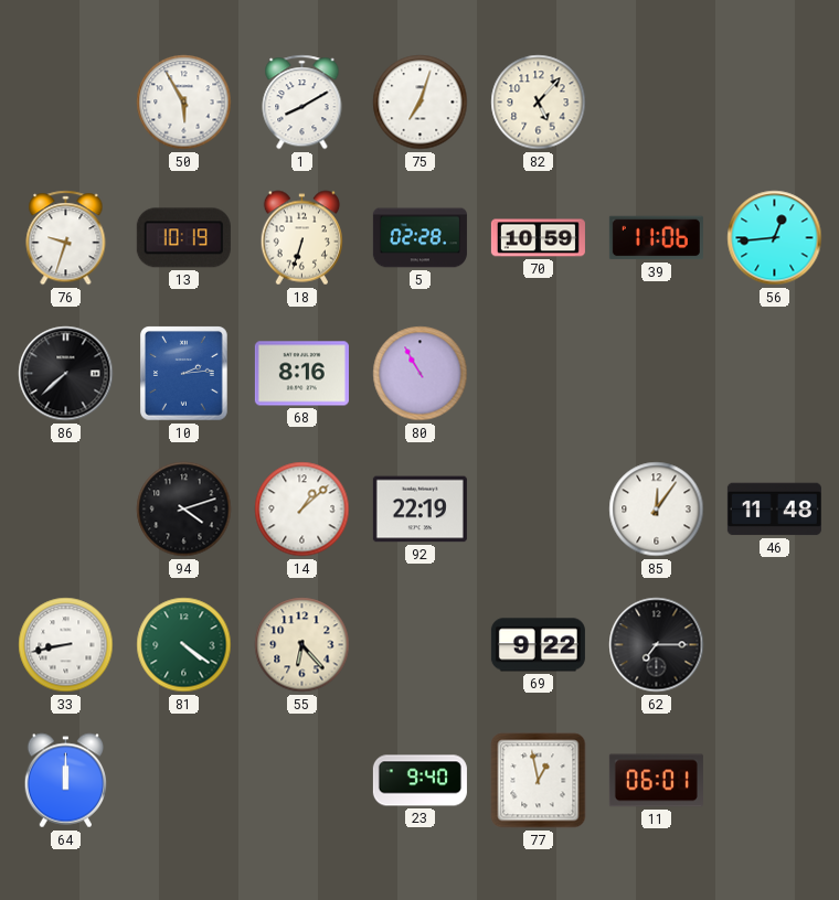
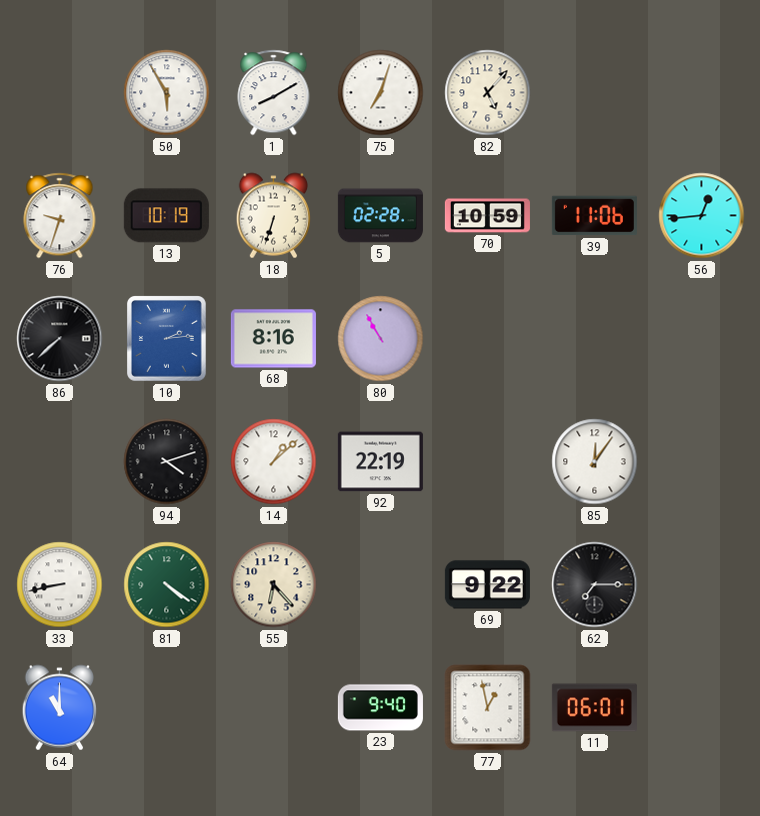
46: 11:48 -> none (774, 510)
64: 12:00 -> 11:00 (60, 708)
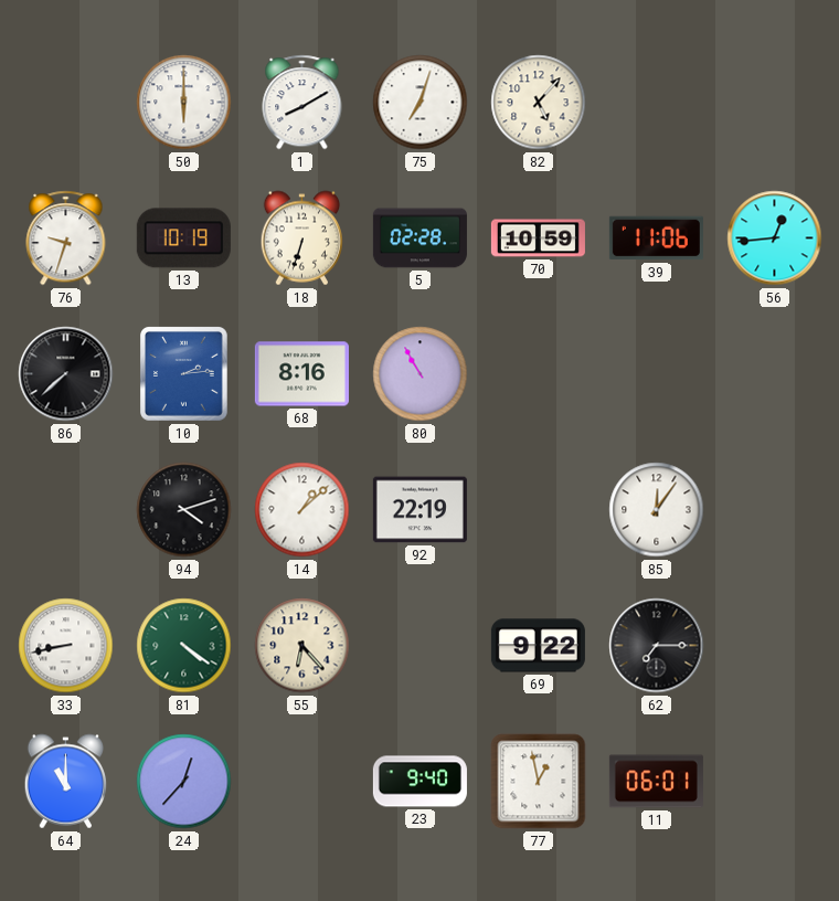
50: 5:55 -> 6:00 (184, 103)
24: none -> 12:37 (184, 782)
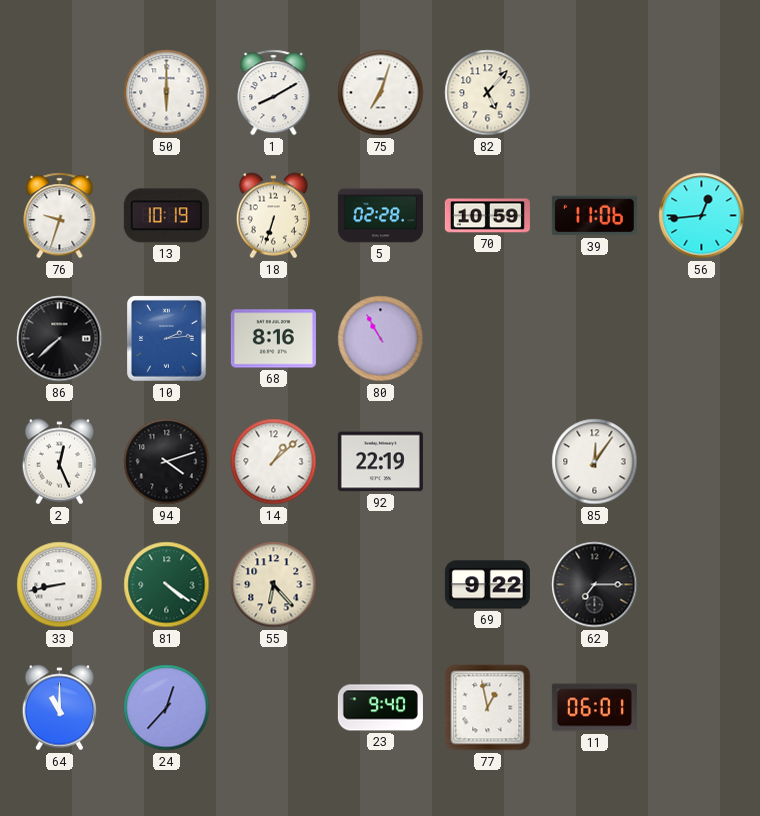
2: none -> 12:26 (60, 462)
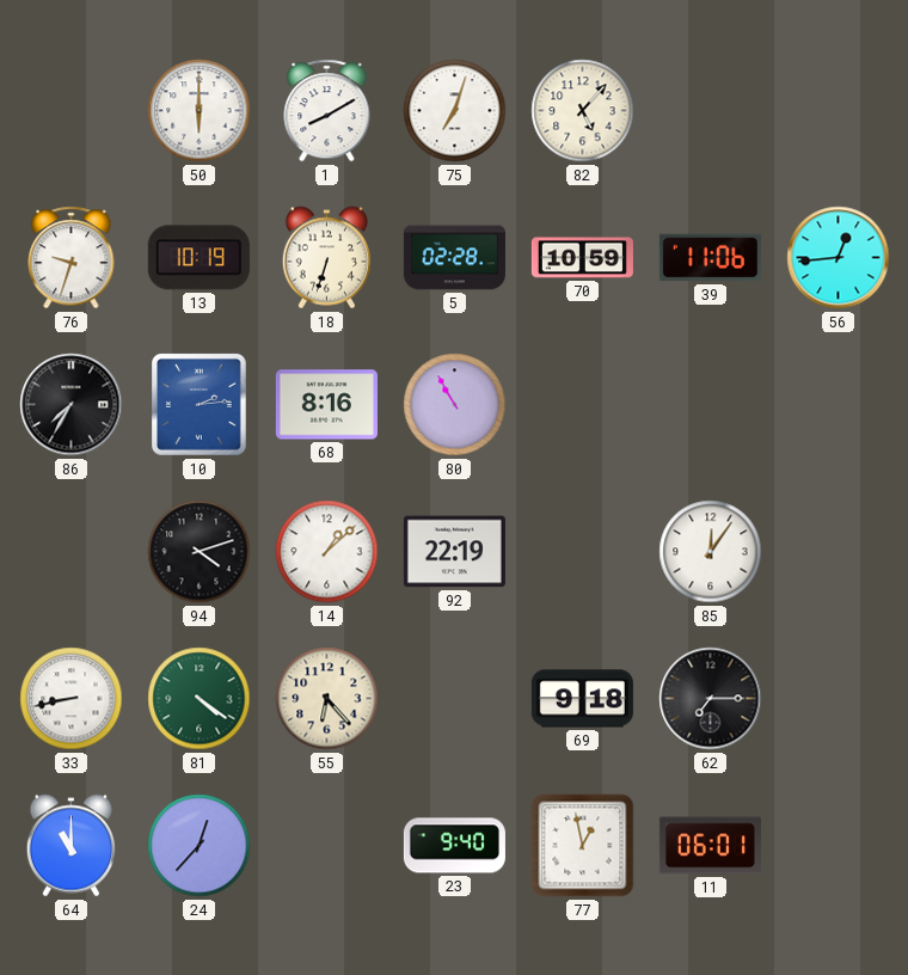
86: 7:38 -> 7:35 (72, 405)
2: 12:26 -> none (60, 462)
69: 9:22 -> 9:18 (582, 699)
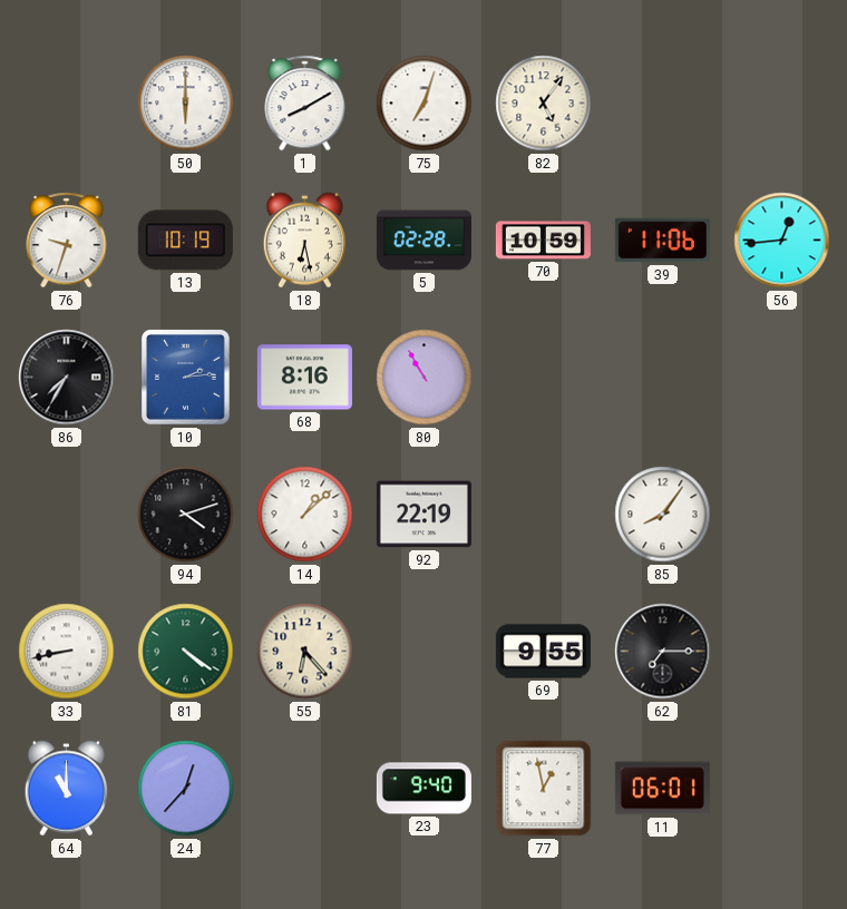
82: 5:07 -> 5:06 (544, 104)
18: 6:33 -> 6:28 (305, 241)
85: 12:06 -> 8:06 (663, 515)
69: 9:18 -> 9:55 (543, 652)
